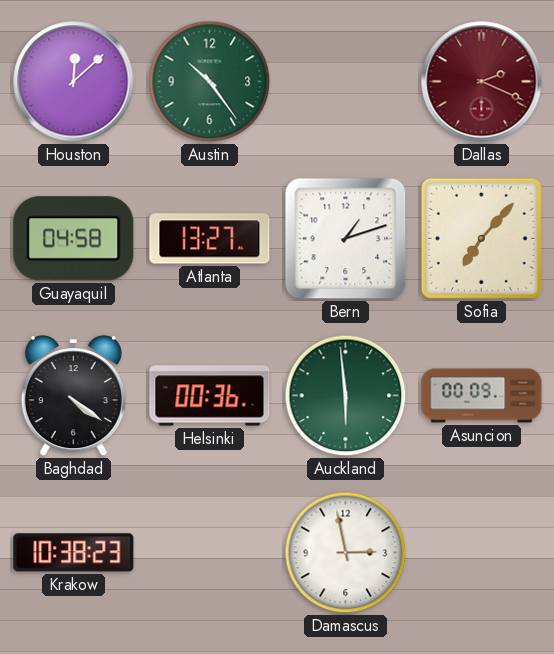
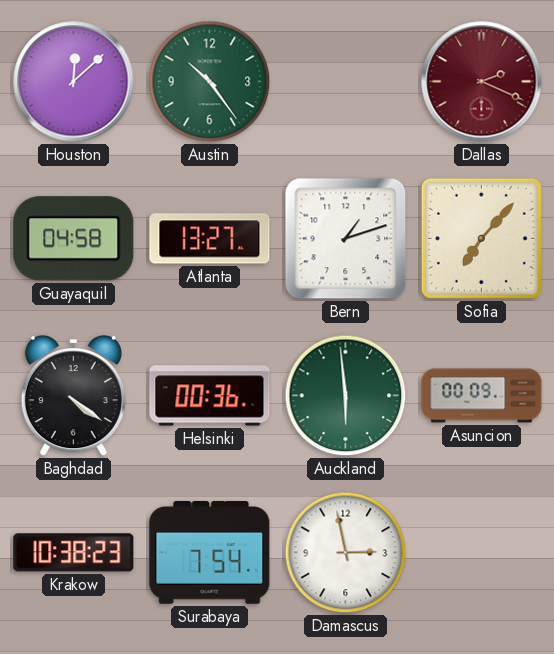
Surabaya: none -> 7:54 (210, 552)
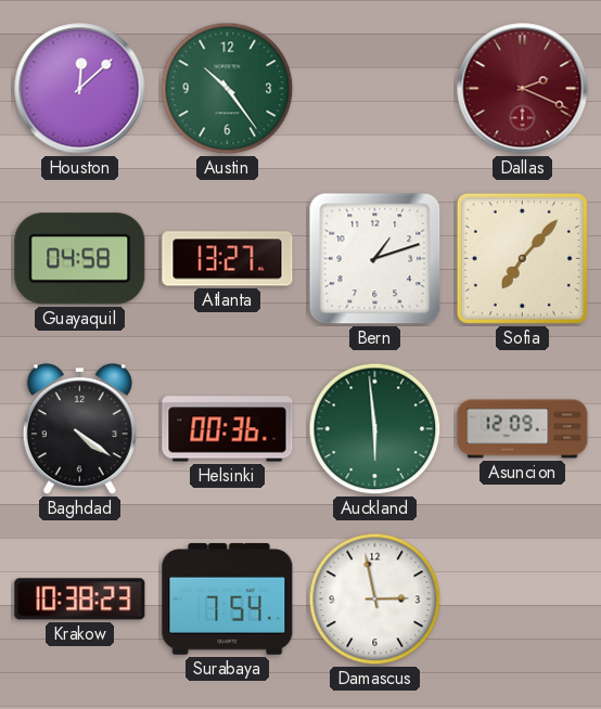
Asuncion: 00:09 -> 12:09 (523, 429)
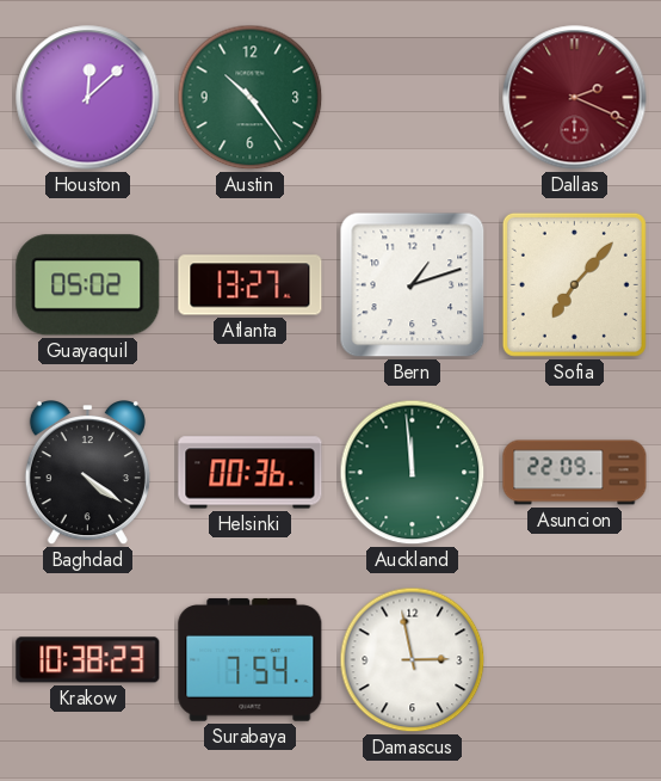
Guayaquil: 04:58 -> 05:02 (88, 285)
Auckland: 5:59 -> 11:59 (413, 473)
Asuncion: 12:09 -> 22:09 (575, 473)
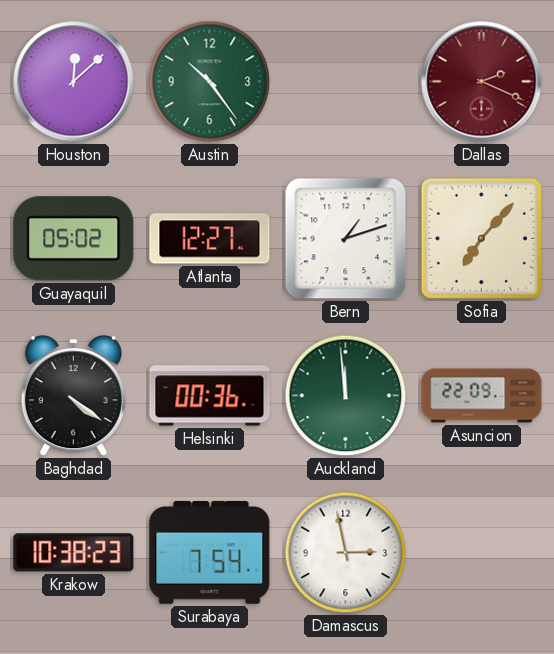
Atlanta: 13:27 -> 12:27 (210, 239)
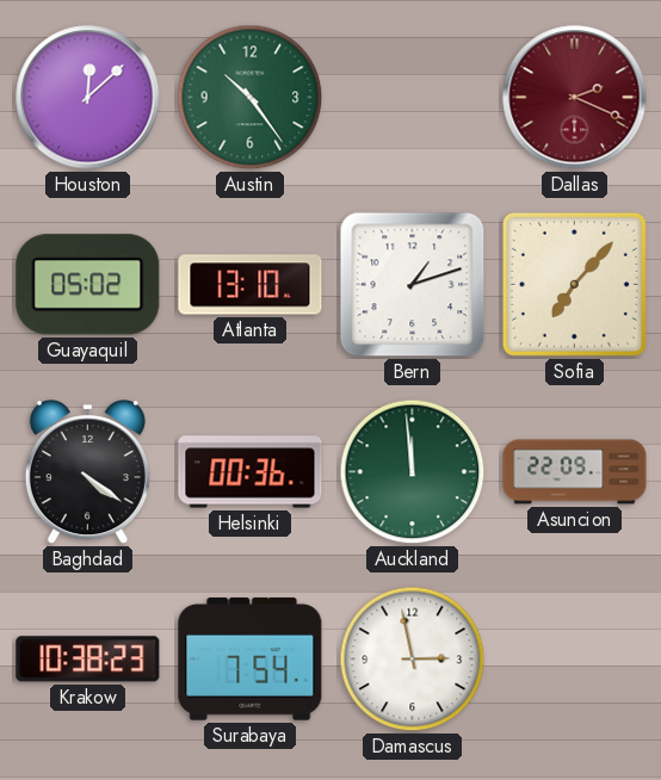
Atlanta: 12:27 -> 13:10 (251, 285)
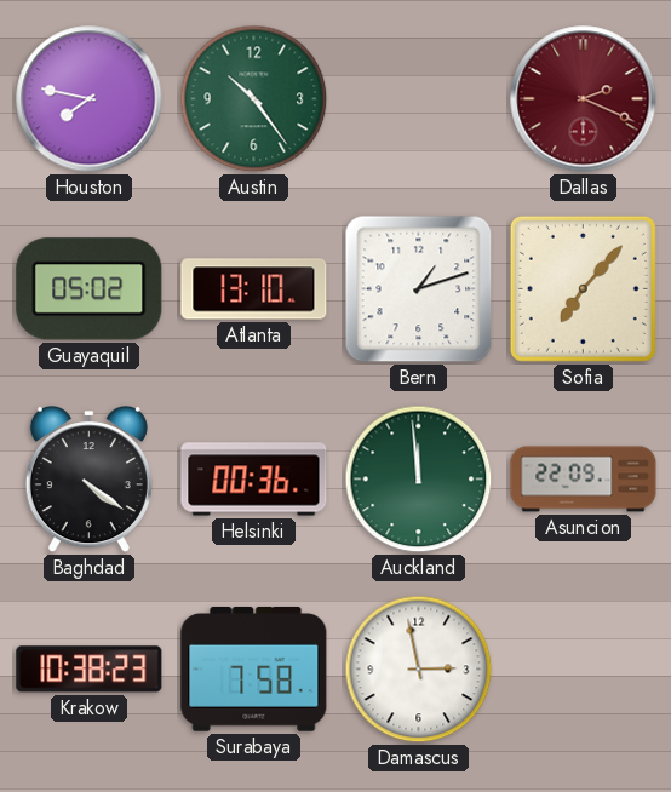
Houston: 12:08 -> 7:47 (90, 99)
Surabaya: 7:54 -> 7:58 (254, 668)
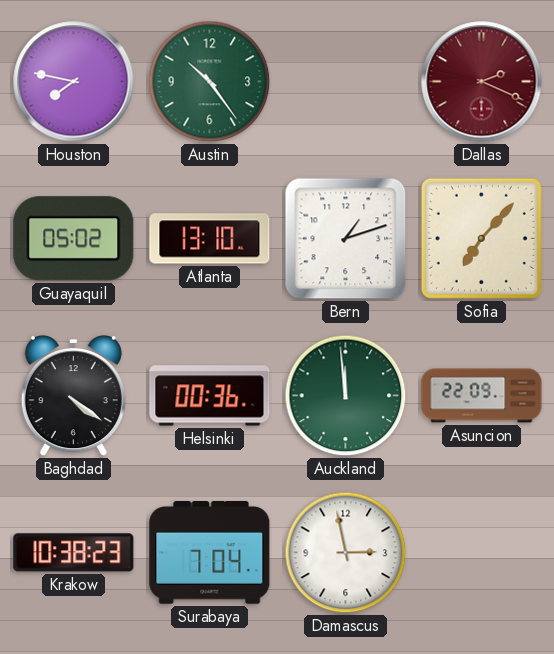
Surabaya: 7:58 -> 7:04 (210, 552)
